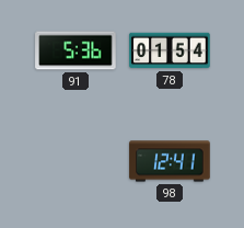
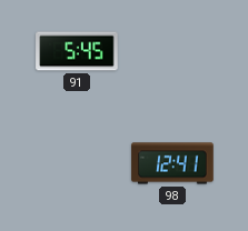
91: 5:36 -> 5:45 (77, 51)
78: 01:54 -> none (170, 50)
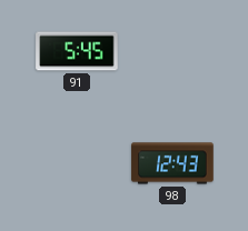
98: 12:41 -> 12:43 (172, 163)
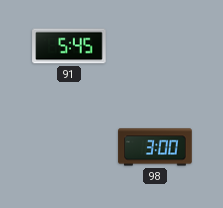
98: 12:43 -> 3:00 (155, 147)
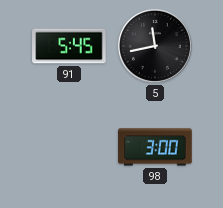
5: none -> 11:43 (155, 46)
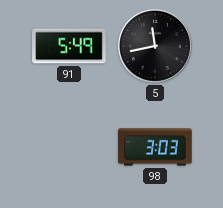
91: 5:45 -> 5:49 (69, 46)
98: 3:00 -> 3:03 (155, 147)
